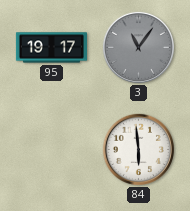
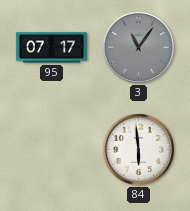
95: 19:17 -> 07:17 (51, 48)
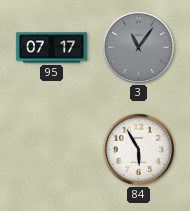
84: 5:59 -> 5:55 (138, 149)
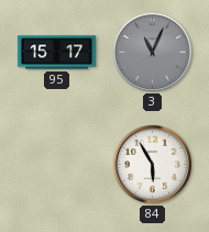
95: 07:17 -> 15:17 (56, 53)
3: 11:06 -> 11:04 (152, 52)
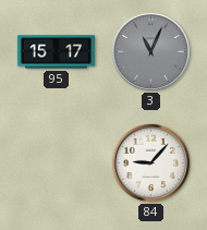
84: 5:55 -> 9:07 (150, 162)
